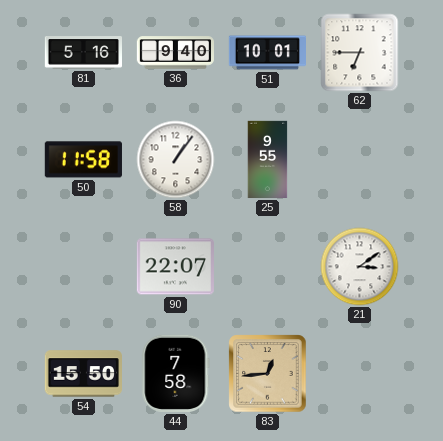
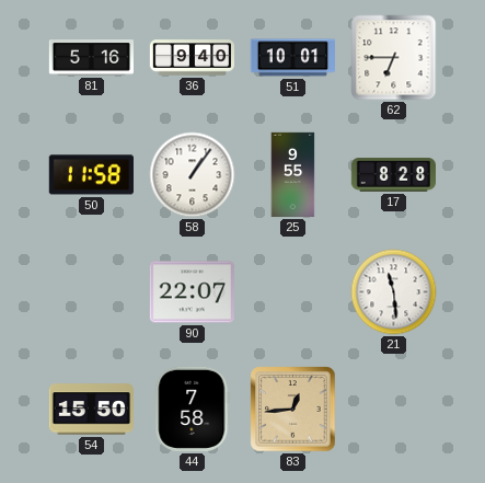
17: none -> 8:28 (393, 175)
21: 3:09 -> 11:29 (394, 292)
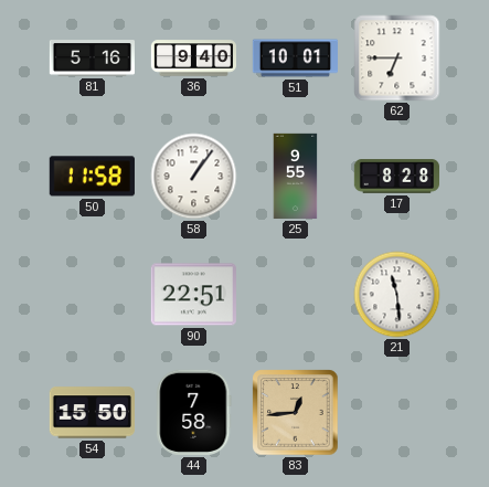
90: 22:07 -> 22:51 (193, 295)
